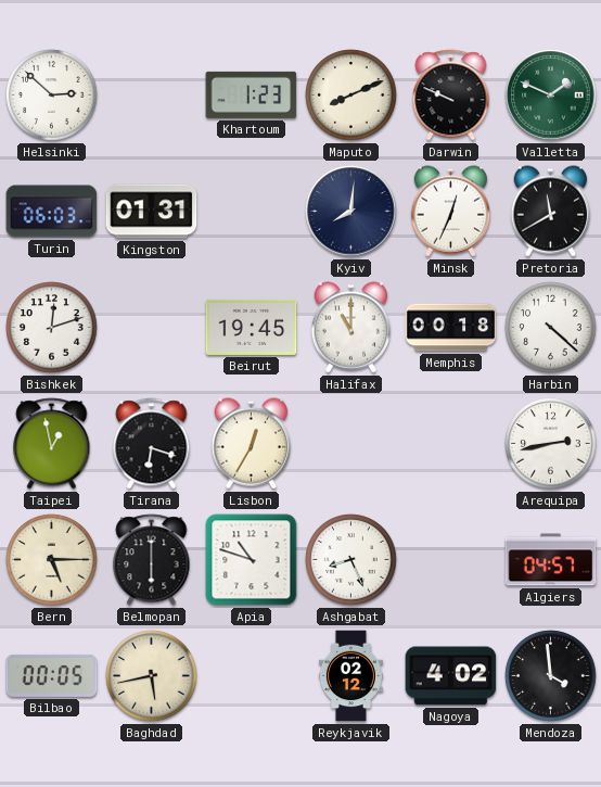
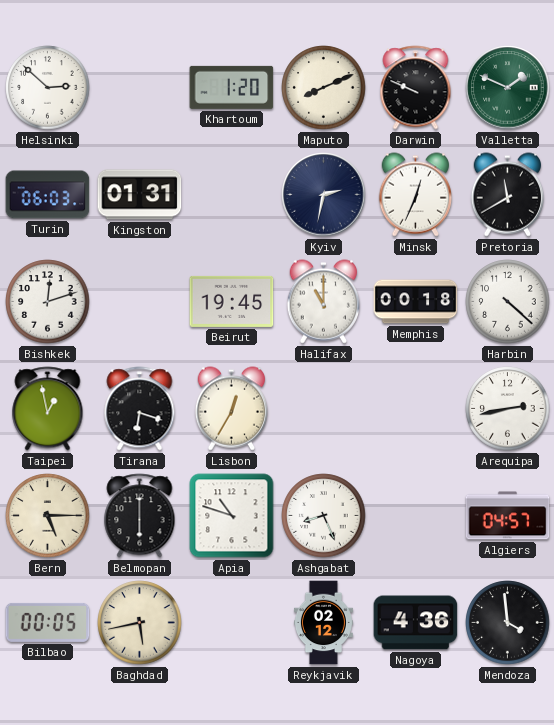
Khartoum: 1:23 -> 1:20 (232, 87)
Kyiv: 8:01 -> 2:32 (324, 195)
Nagoya: 4:02 -> 4:36 (416, 623)
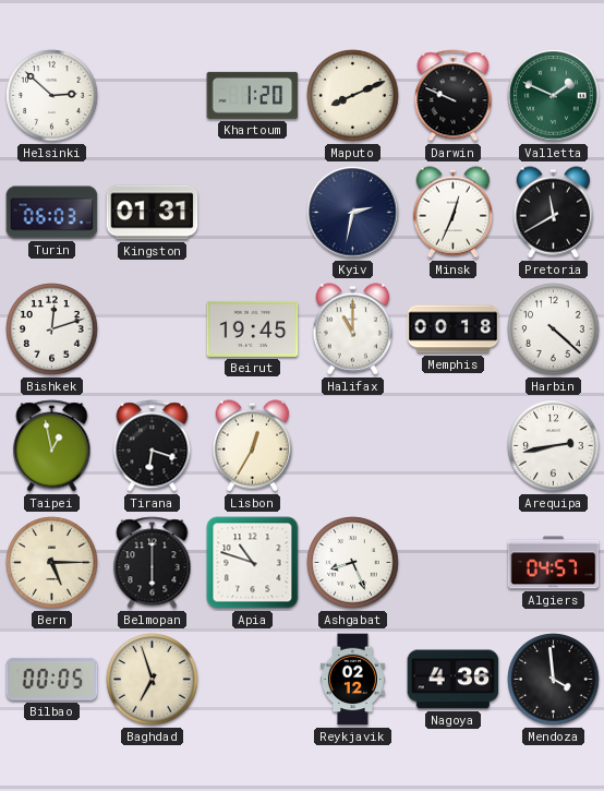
Baghdad: 5:43 -> 6:57 (153, 680)
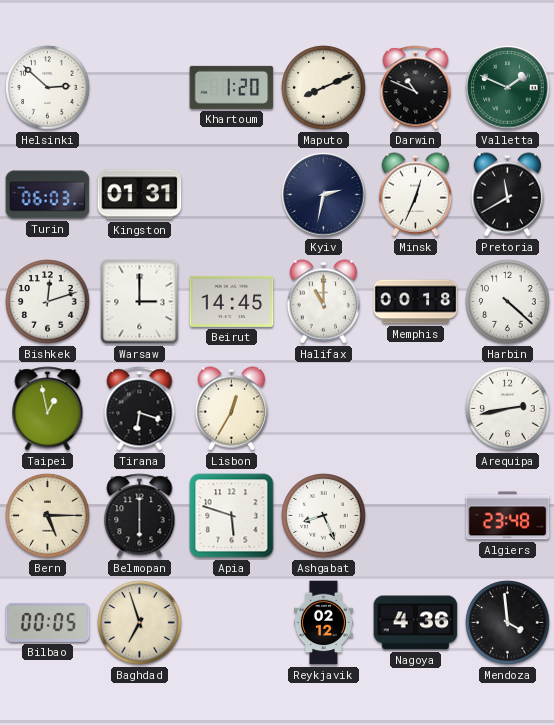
Darwin: 9:49 -> 10:49 (416, 88)
Warsaw: none -> 3:00 (140, 302)
Beirut: 19:45 -> 14:45 (232, 301)
Apia: 10:48 -> 5:48 (232, 516)
Algiers: 04:57 -> 23:48 (508, 516)
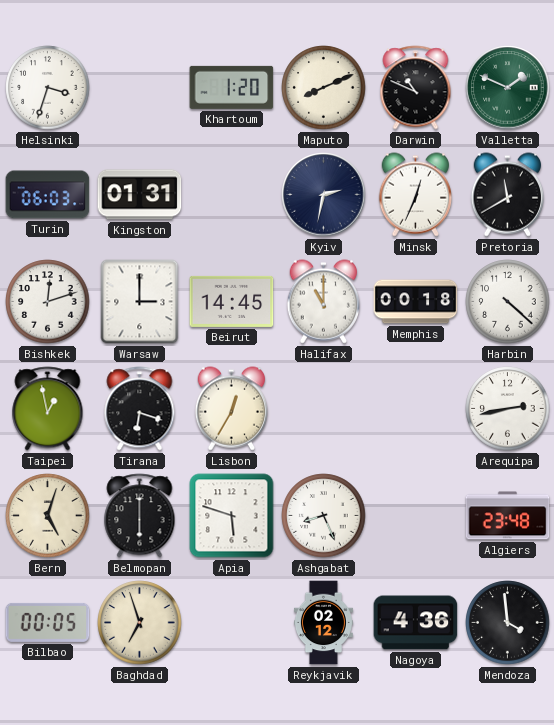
Helsinki: 2:52 -> 3:33 (48, 88)
Bern: 5:15 -> 5:03 (48, 516)
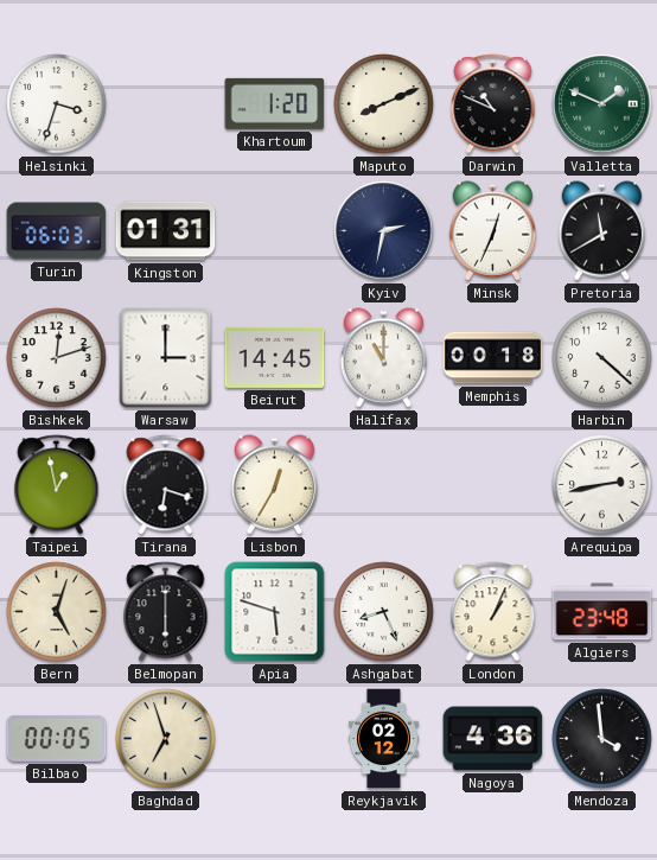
London: none -> 1:04 (493, 612)
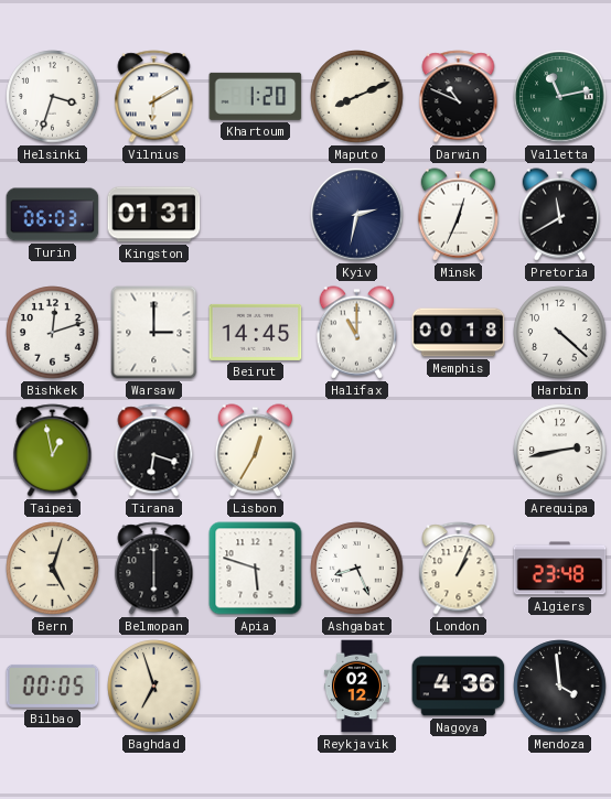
Vilnius: none -> 6:10 (154, 97)
Valletta: 1:49 -> 11:13 (560, 97)
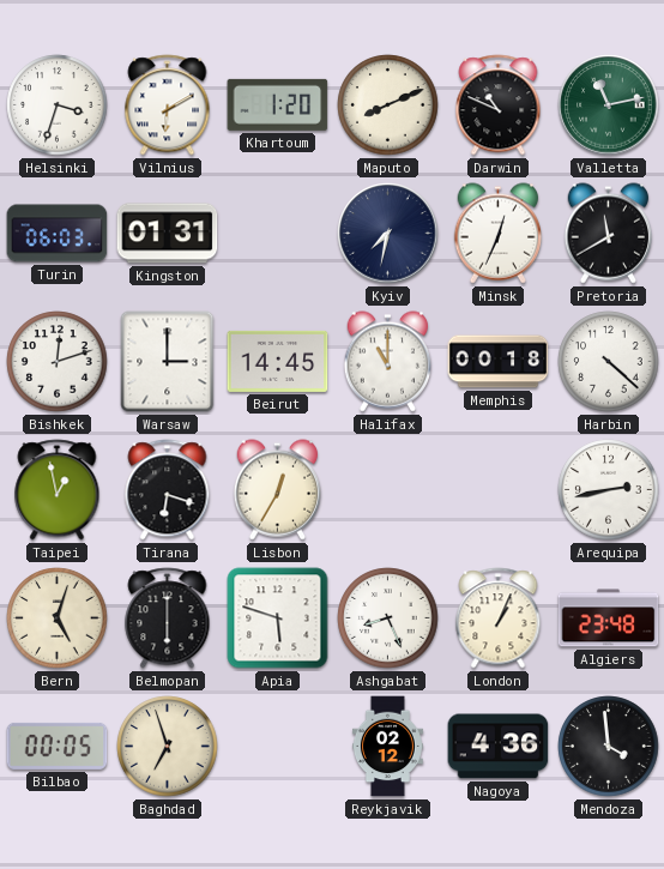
Kyiv: 2:32 -> 7:32 (388, 234)
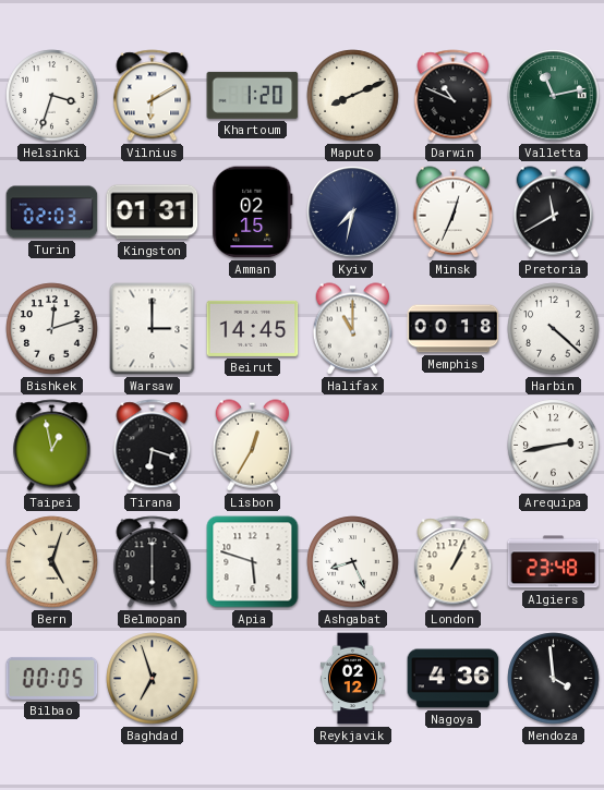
Turin: 06:03 -> 02:03 (52, 212)
Amman: none -> 02:15 (253, 212)
